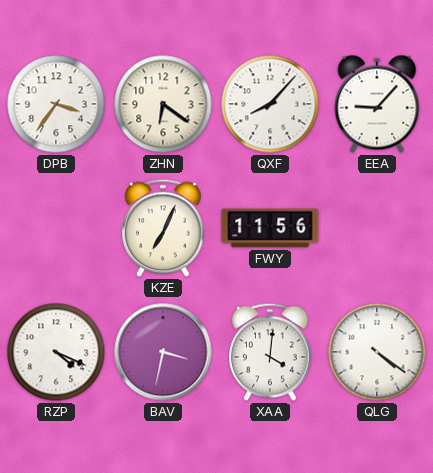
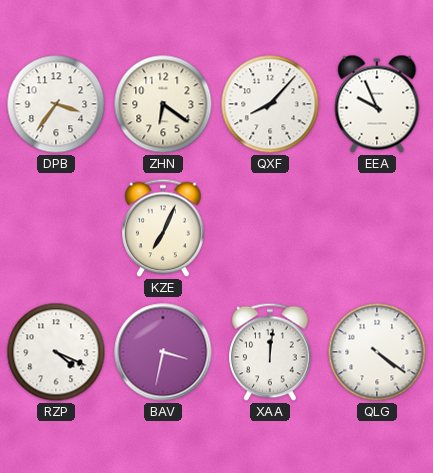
EEA: 9:07 -> 9:56 (377, 104)
FWY: 11:56 -> none (270, 228)
XAA: 4:01 -> 12:01 (270, 352)
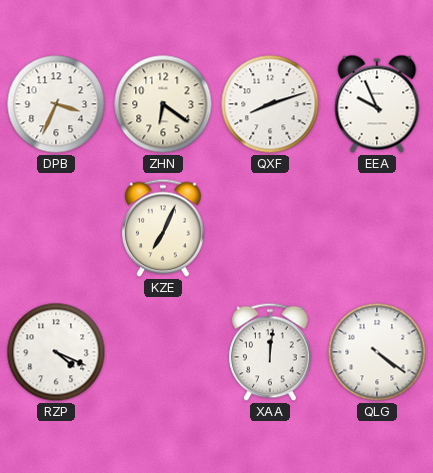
DPB: 3:36 -> 3:34 (56, 104)
QXF: 8:07 -> 8:12 (270, 104)
BAV: 3:32 -> none (163, 352)
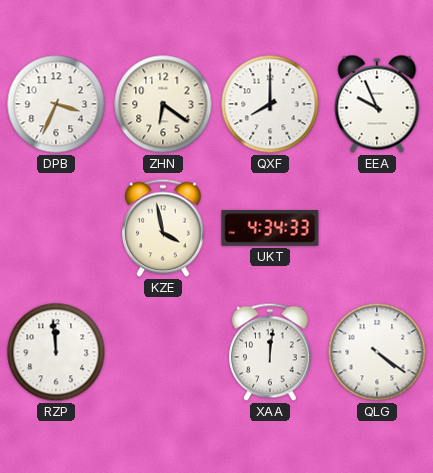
QXF: 8:12 -> 8:00 (270, 104)
KZE: 7:04 -> 3:58 (163, 228)
UKT: none -> 4:34 (270, 228)
RZP: 4:19 -> 11:59 (56, 352)
